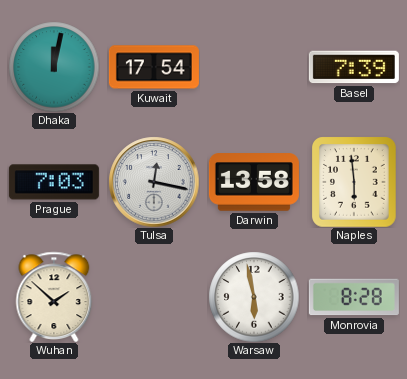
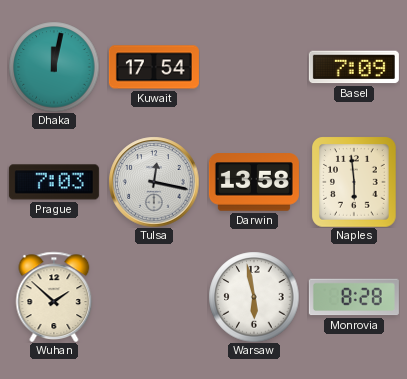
Basel: 7:39 -> 7:09 (354, 67)
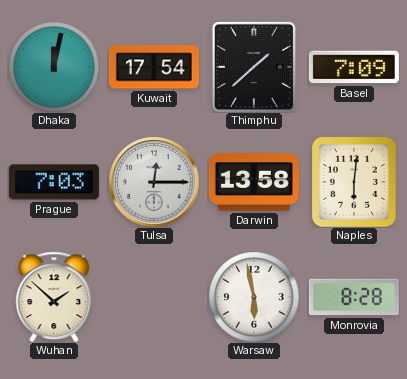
Thimphu: none -> 1:38 (254, 67)
Tulsa: 12:17 -> 12:15 (154, 182)
Naples: 5:59 -> 6:01 (355, 182)
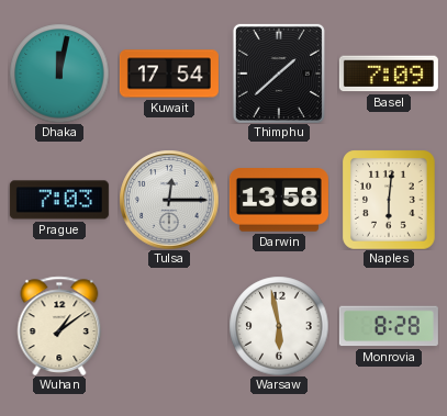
Wuhan: 1:52 -> 1:09 (59, 325)
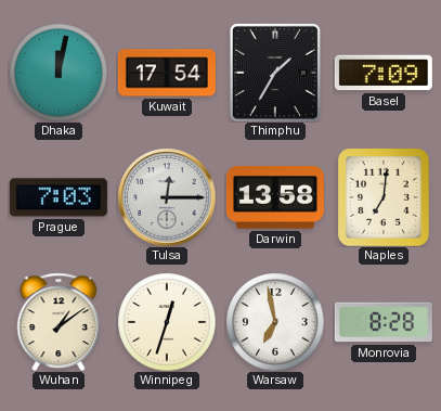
Thimphu: 1:38 -> 1:35 (275, 73)
Naples: 6:01 -> 7:01 (385, 197)
Winnipeg: none -> 12:33 (167, 322)
Warsaw: 5:58 -> 6:58 (275, 322)
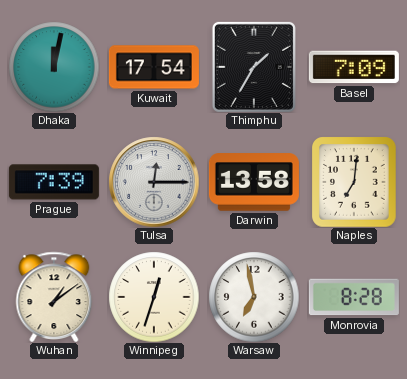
Prague: 7:03 -> 7:39 (54, 182)
